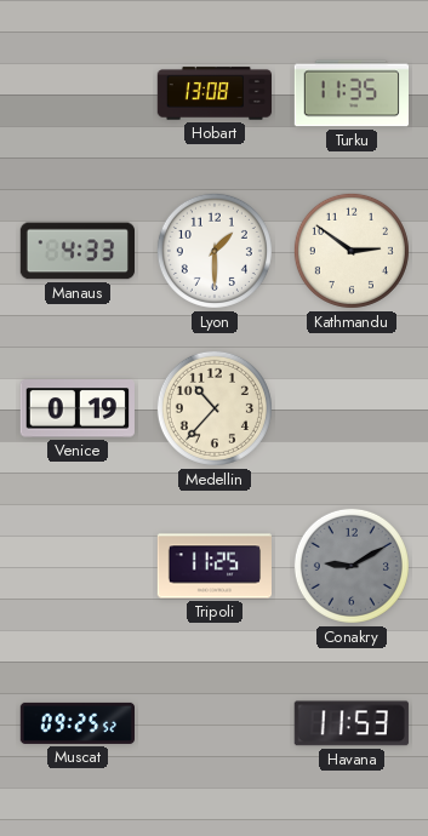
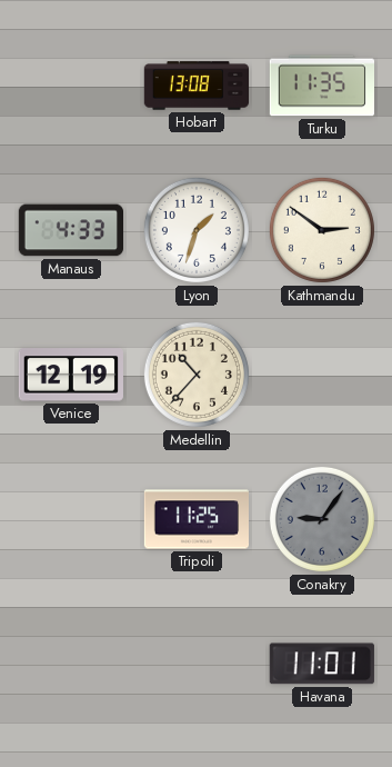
Lyon: 1:30 -> 1:33 (197, 230)
Venice: 0:19 -> 12:19 (71, 375)
Conakry: 9:10 -> 9:06 (322, 519)
Muscat: 09:25 -> none (78, 723)
Havana: 11:53 -> 11:01 (322, 664)
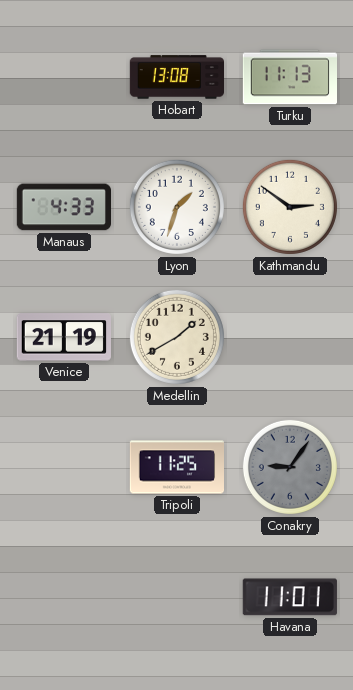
Turku: 11:35 -> 11:13 (289, 77)
Venice: 12:19 -> 21:19 (64, 337)
Medellin: 10:37 -> 1:40 (177, 337)
